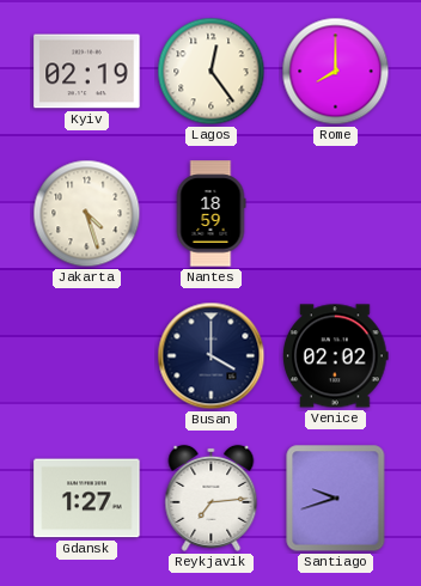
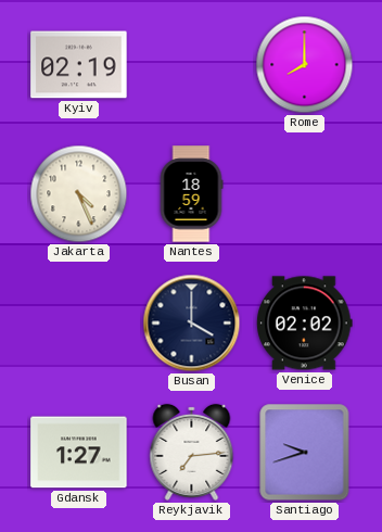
Lagos: 12:24 -> none (212, 72)
Jakarta: 4:27 -> 4:26 (79, 194)
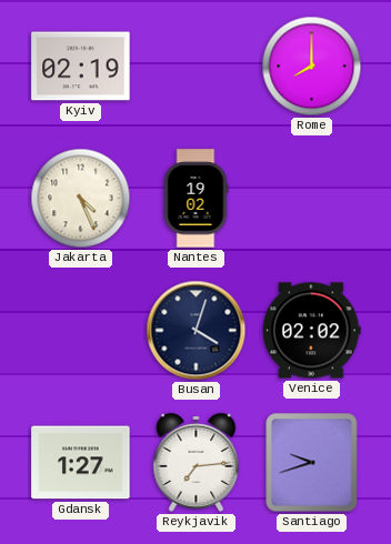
Nantes: 18:59 -> 19:02 (195, 199)
Busan: 4:00 -> 4:03 (197, 331)
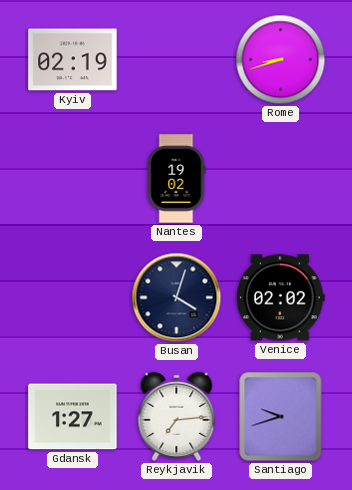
Rome: 8:00 -> 8:42 (281, 60)
Jakarta: 4:26 -> none (81, 199)
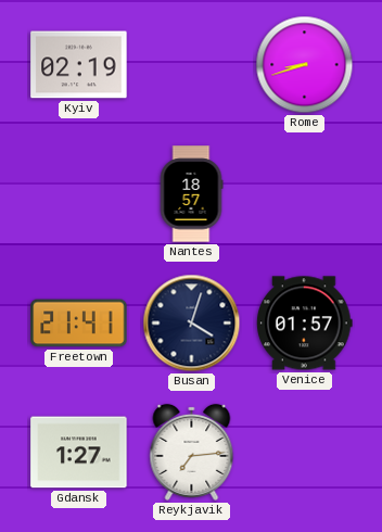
Nantes: 19:02 -> 18:57 (191, 194)
Freetown: none -> 21:41 (79, 324)
Venice: 02:02 -> 01:57 (305, 324)
Santiago: 9:42 -> none (281, 417)
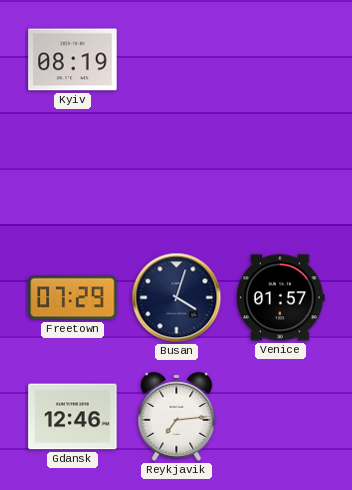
Kyiv: 02:19 -> 08:19 (73, 60)
Rome: 8:42 -> none (305, 65)
Nantes: 18:57 -> none (191, 194)
Freetown: 21:41 -> 07:29 (73, 298)
Gdansk: 1:27 -> 12:46 (73, 417)
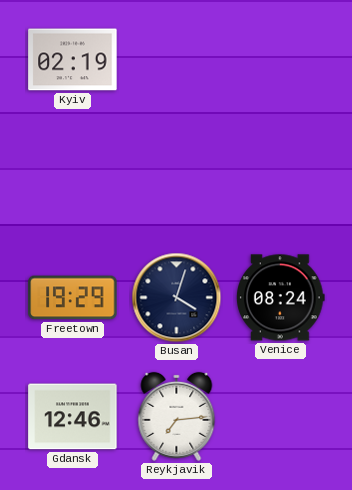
Kyiv: 08:19 -> 02:19 (73, 60)
Freetown: 07:29 -> 19:29 (73, 298)
Venice: 01:57 -> 08:24 (281, 298)
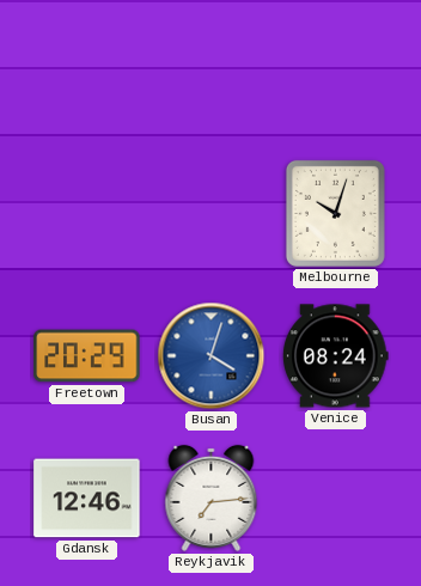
Kyiv: 02:19 -> none (73, 60)
Melbourne: none -> 10:03 (335, 213)
Freetown: 19:29 -> 20:29 (87, 356)
Busan dial: navy -> blue (212, 356)
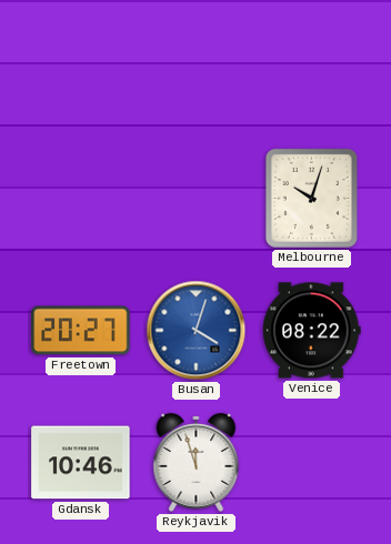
Freetown: 20:29 -> 20:27 (81, 331)
Venice: 08:24 -> 08:22 (312, 331)
Gdansk: 12:46 -> 10:46 (81, 463)
Reykjavik: 7:14 -> 11:57 (197, 462)
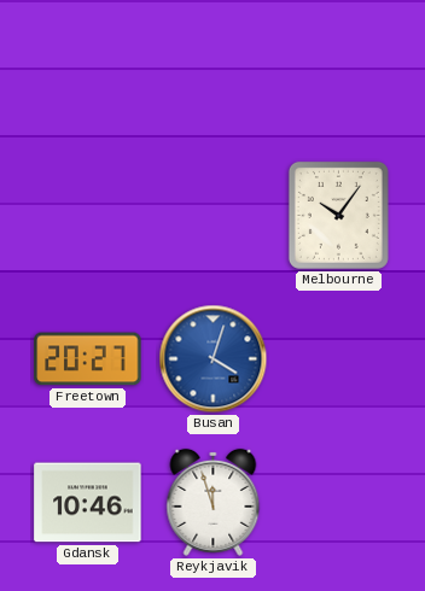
Melbourne: 10:03 -> 10:06 (338, 215)
Venice: 08:22 -> none (312, 331)
